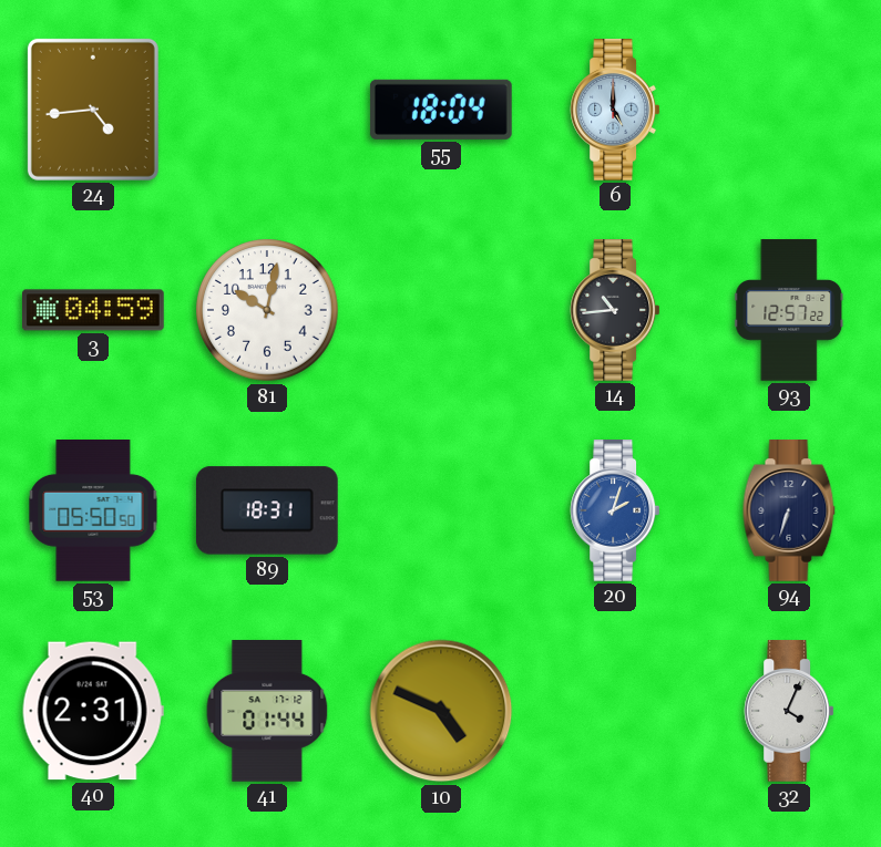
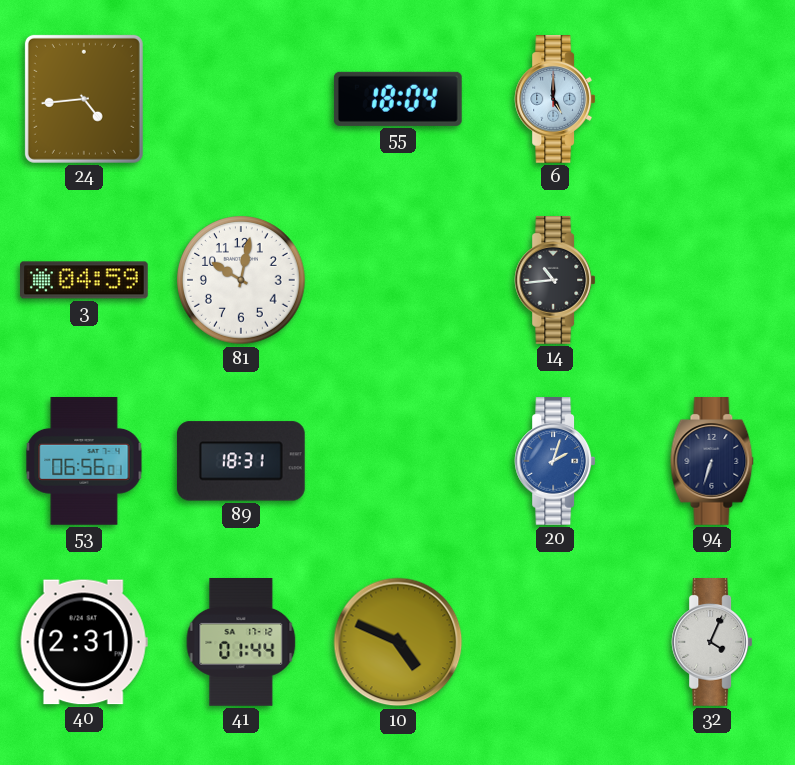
93: 12:57 -> none (789, 310)
53: 05:50 -> 06:56 (84, 462)
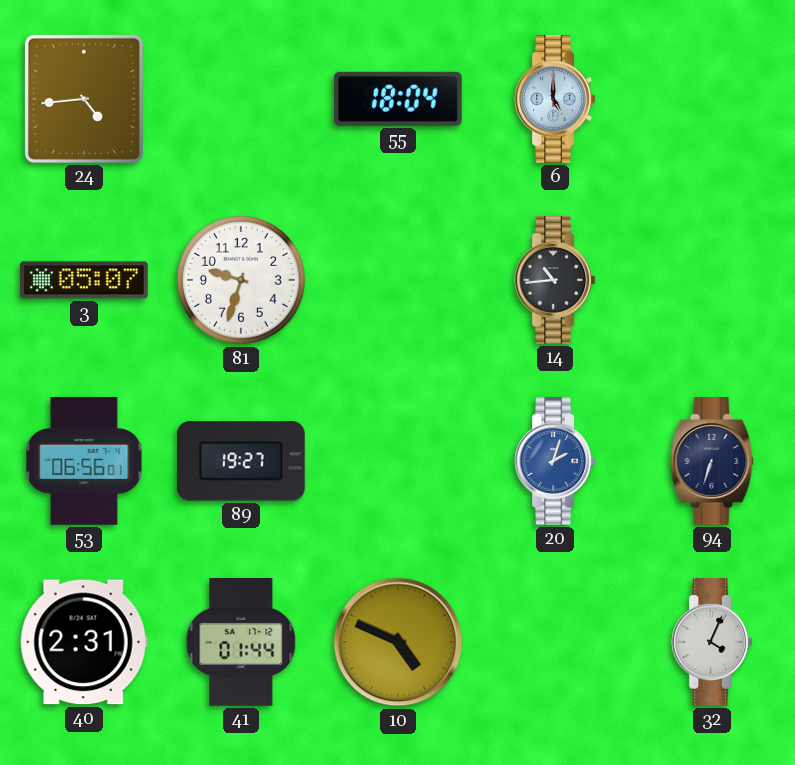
3: 04:59 -> 05:07 (85, 280)
81: 10:02 -> 9:33 (241, 280)
89: 18:31 -> 19:27 (241, 461)
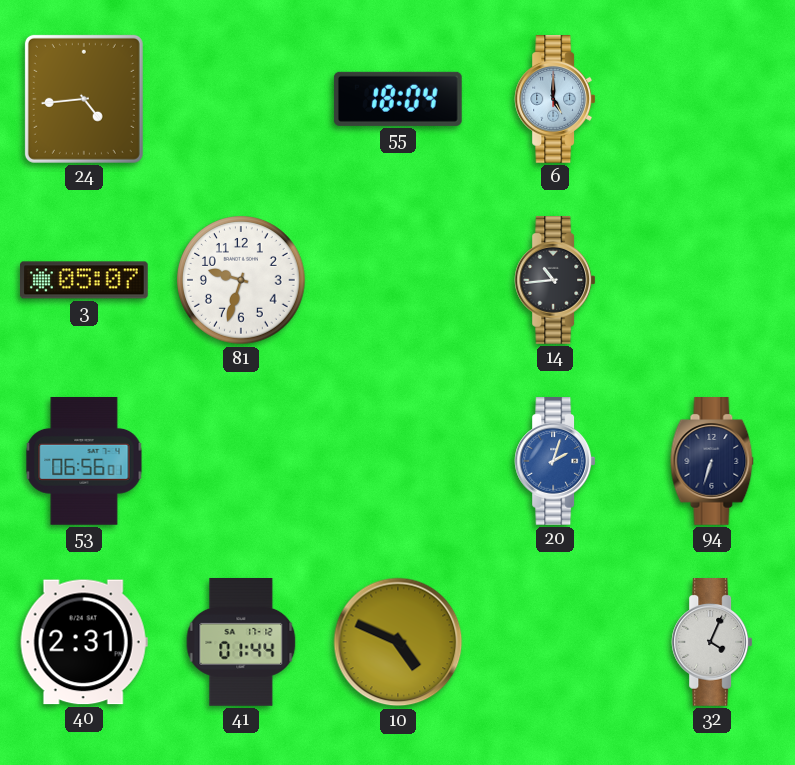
89: 19:27 -> none (241, 461)
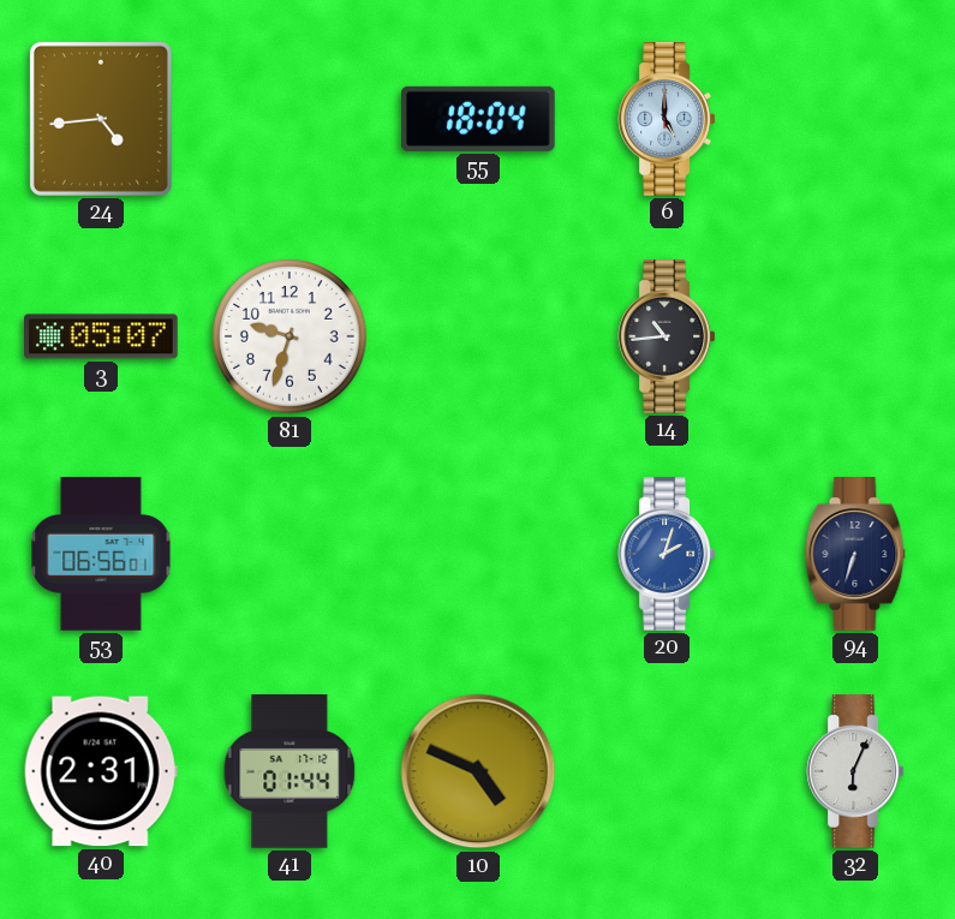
32: 4:04 -> 6:04 (855, 772)
